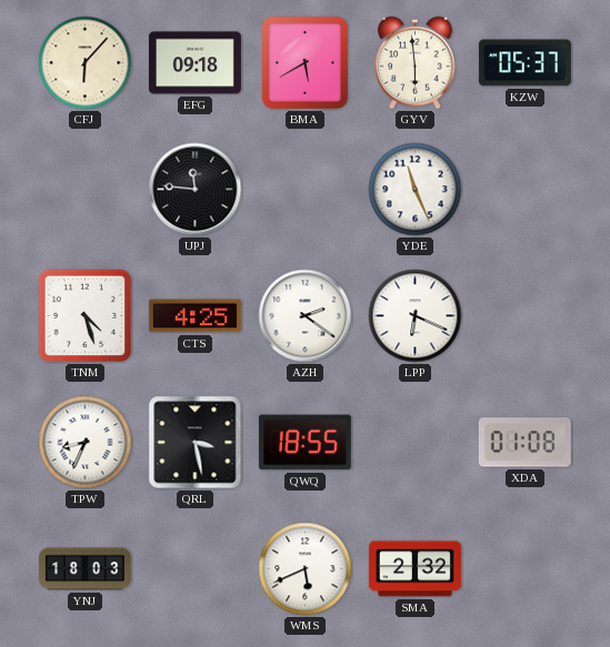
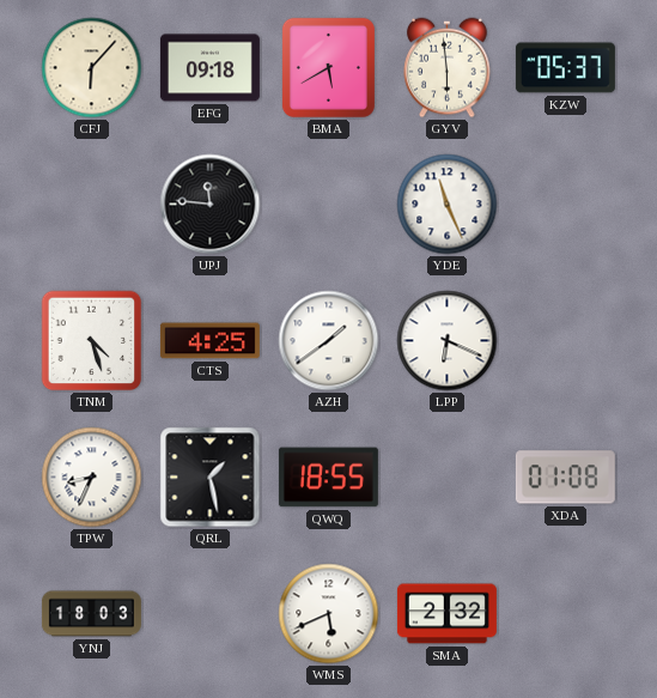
AZH: 2:21 -> 1:39 (329, 341)
QRL: 3:28 -> 1:28 (211, 478)
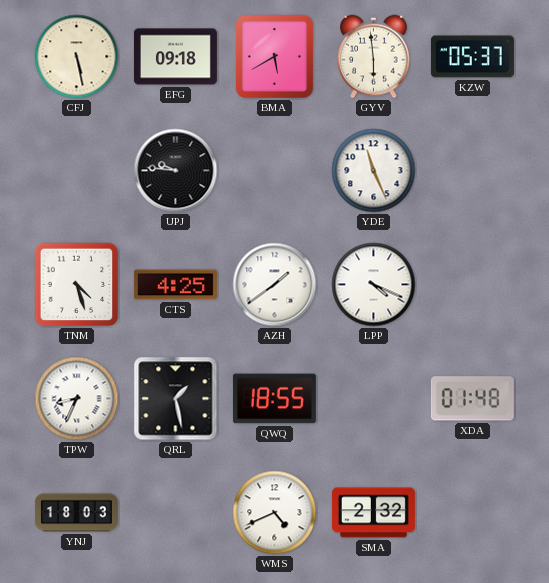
CFJ: 6:07 -> 5:28 (77, 57)
UPJ: 11:46 -> 9:46 (176, 171)
LPP: 6:19 -> 4:19 (374, 285)
XDA: 01:08 -> 01:48 (472, 399)
WMS: 5:41 -> 4:41 (275, 513)
